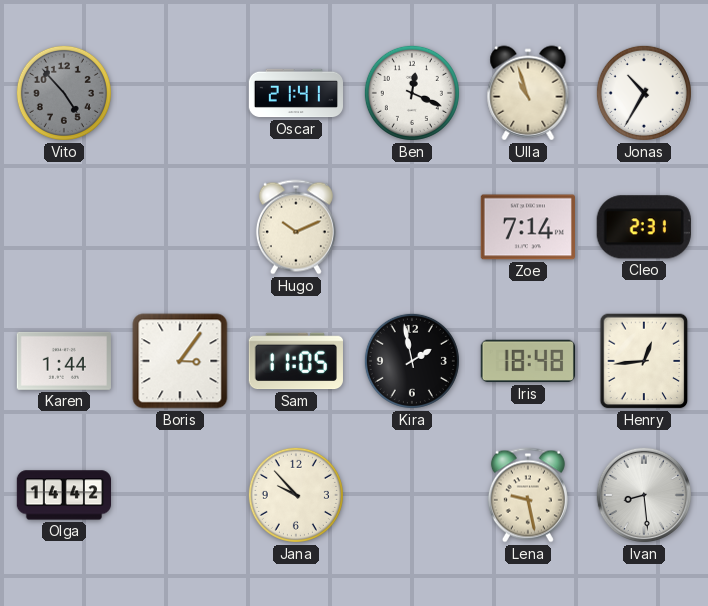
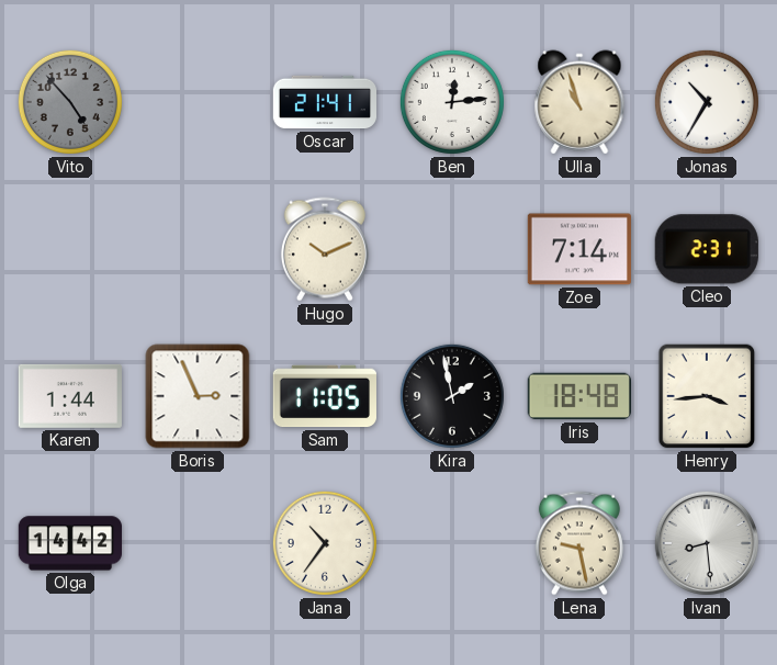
Ben: 12:19 -> 12:14 (452, 102)
Boris: 3:06 -> 2:56 (198, 396)
Henry: 12:44 -> 3:44 (707, 396)
Jana: 9:53 -> 10:36 (325, 543)
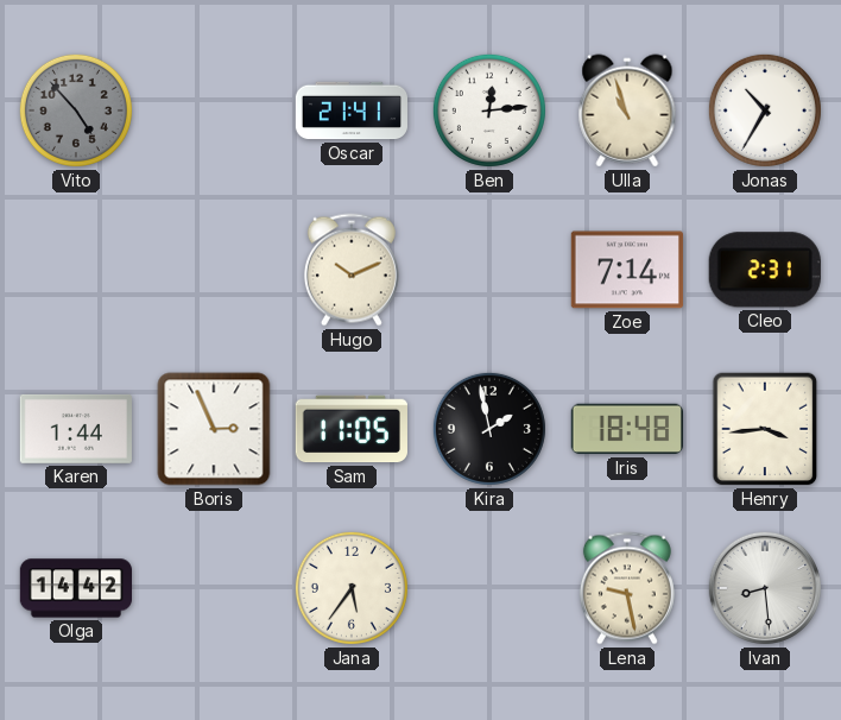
Jana: 10:36 -> 5:36 (352, 588)
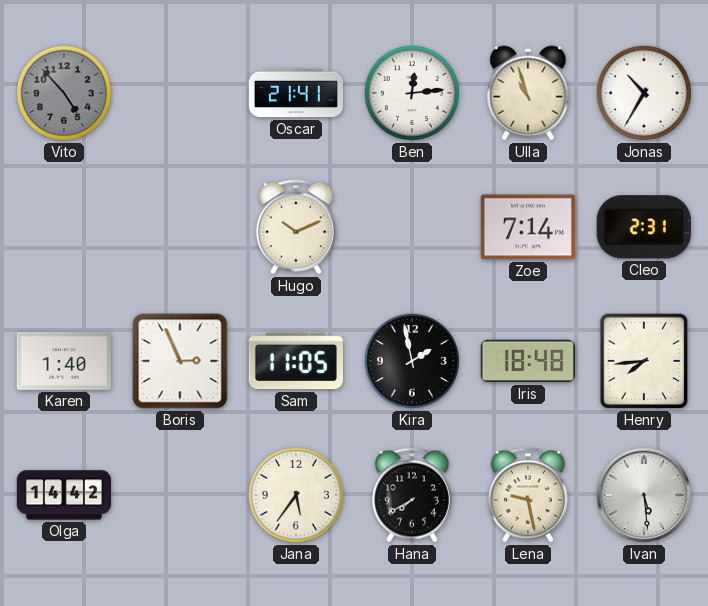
Karen: 1:44 -> 1:40 (64, 361)
Henry: 3:44 -> 7:44 (644, 361)
Hana: none -> 7:40 (412, 495)
Ivan: 8:29 -> 5:29 (644, 495)
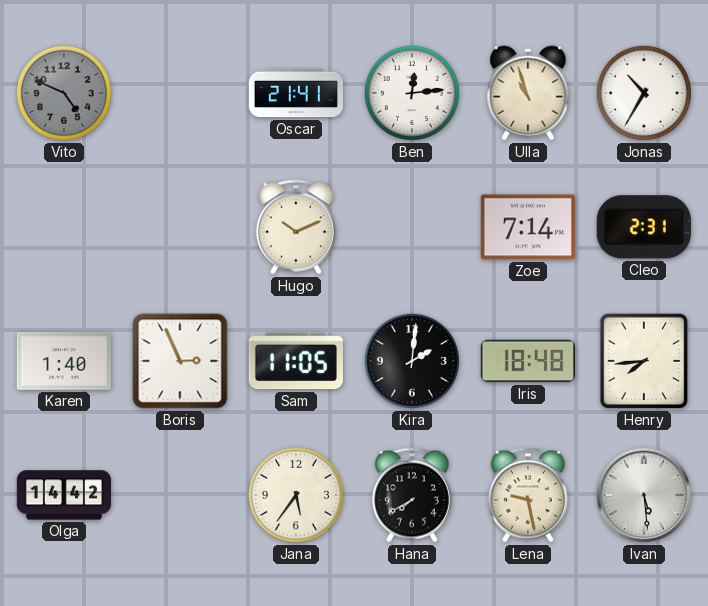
Vito: 4:53 -> 4:49 (64, 93)
Kira: 1:58 -> 2:01 (412, 361)
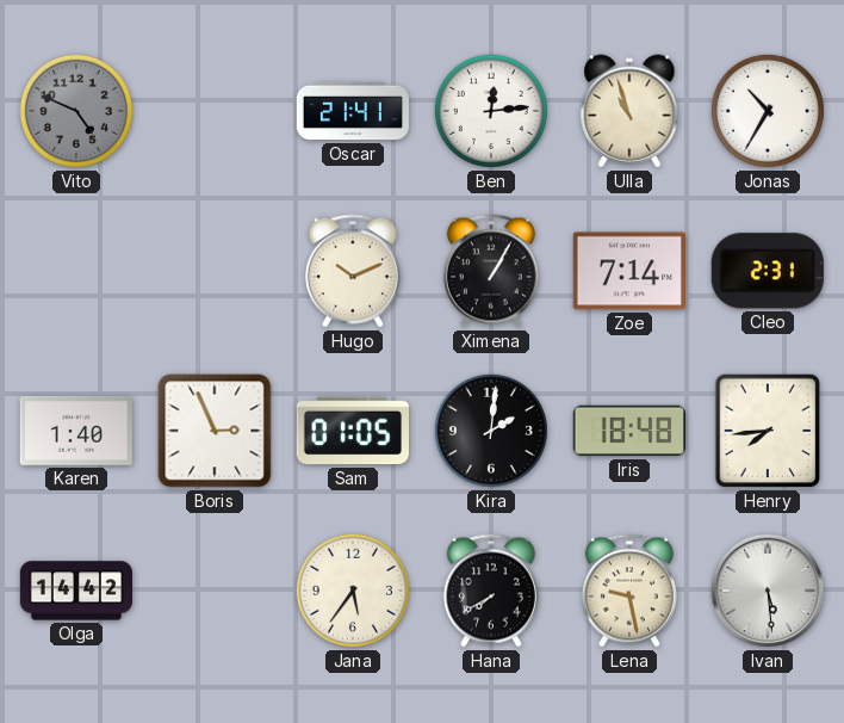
Ximena: none -> 1:05 (491, 271)
Sam: 11:05 -> 01:05 (353, 431)
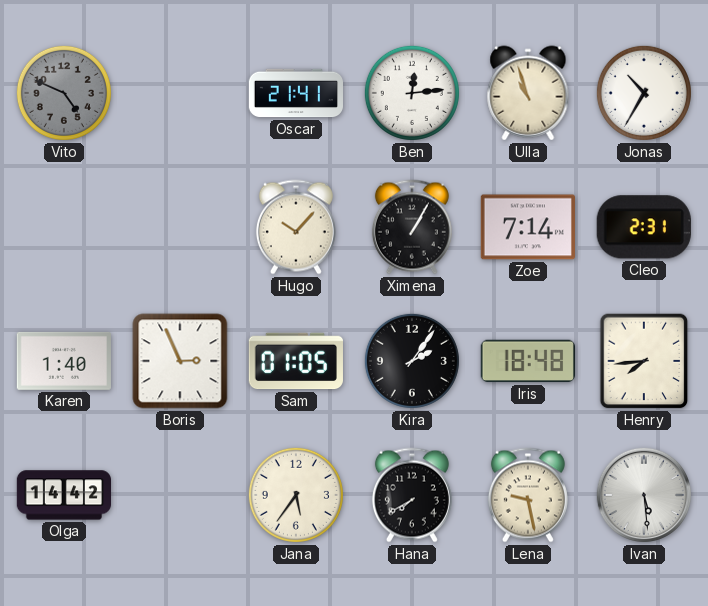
Hugo: 10:11 -> 10:07 (296, 227)
Kira: 2:01 -> 2:06 (412, 361)
